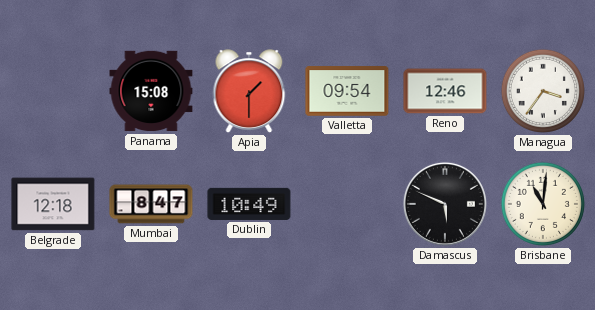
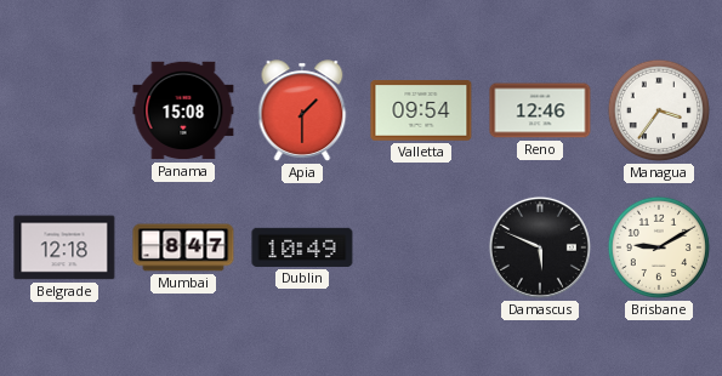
Brisbane: 11:01 -> 9:10 (659, 247)
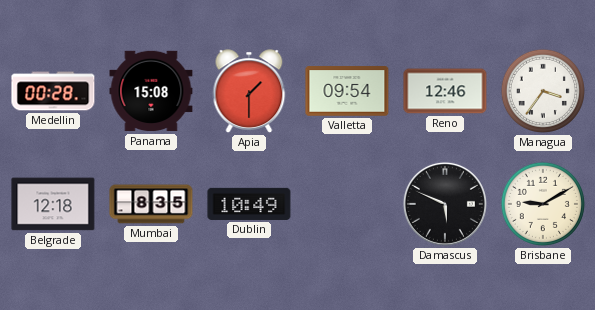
Medellin: none -> 00:28 (53, 91)
Mumbai: 8:47 -> 8:35 (151, 204)
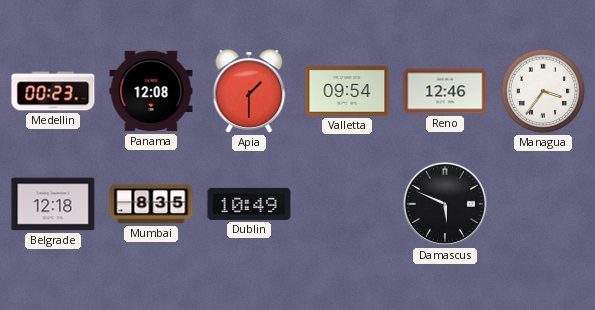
Medellin: 00:28 -> 00:23 (53, 91)
Panama: 15:08 -> 12:08 (151, 91)
Brisbane: 9:10 -> none (543, 204)
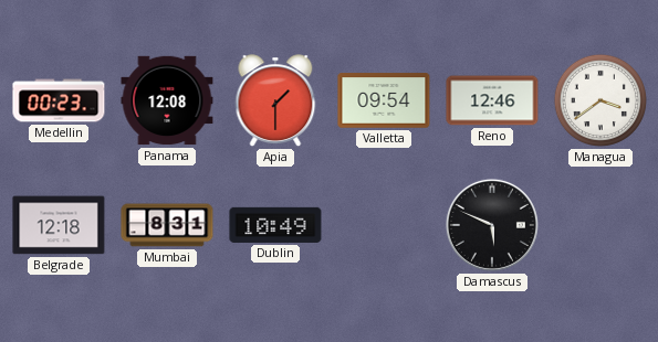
Managua: 3:36 -> 3:39 (600, 100)
Mumbai: 8:35 -> 8:31 (167, 225)
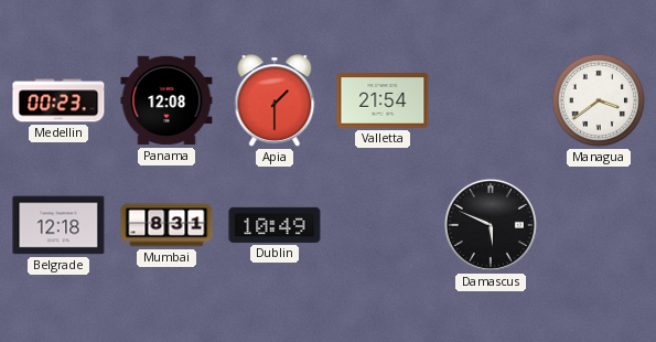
Valletta: 09:54 -> 21:54 (383, 100)
Reno: 12:46 -> none (492, 100)
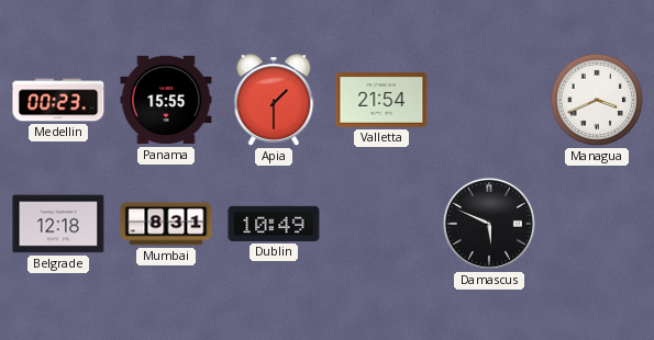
Panama: 12:08 -> 15:55 (166, 100)
Managua: 3:39 -> 3:41 (597, 100)
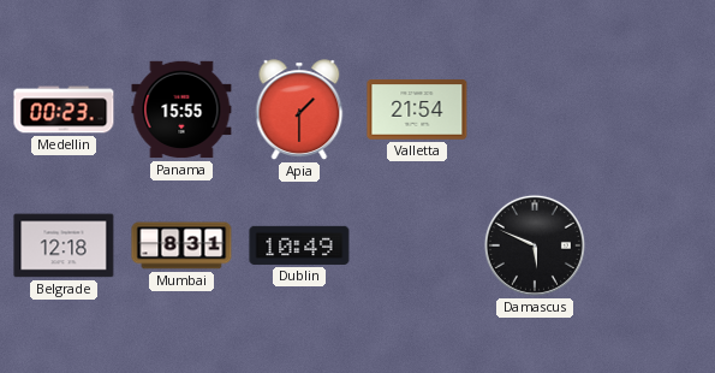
Managua: 3:41 -> none (597, 100)
